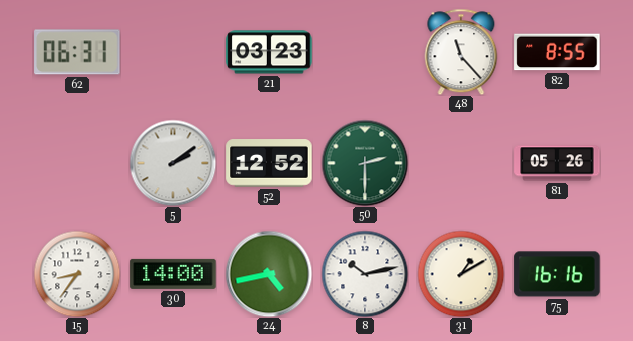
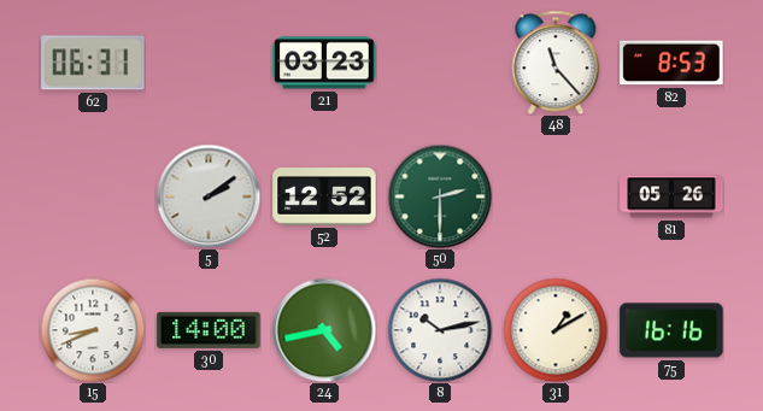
82: 8:55 -> 8:53 (671, 63)
15: 8:36 -> 8:41 (93, 330)
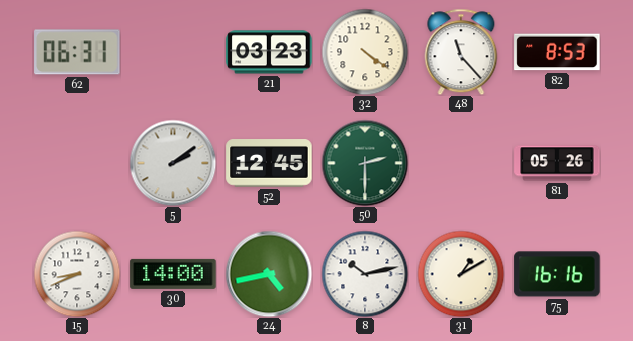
32: none -> 4:21 (365, 52)
52: 12:52 -> 12:45 (269, 163)
